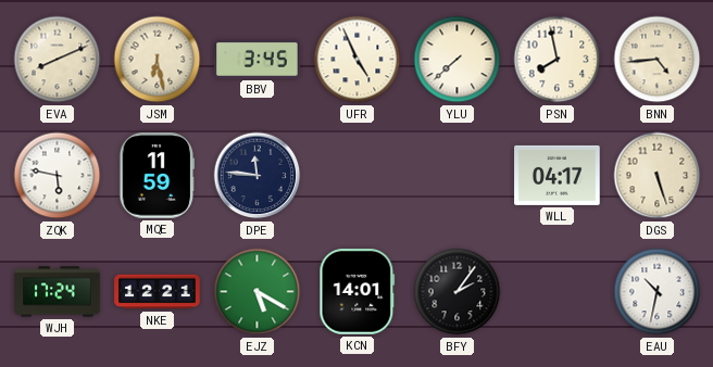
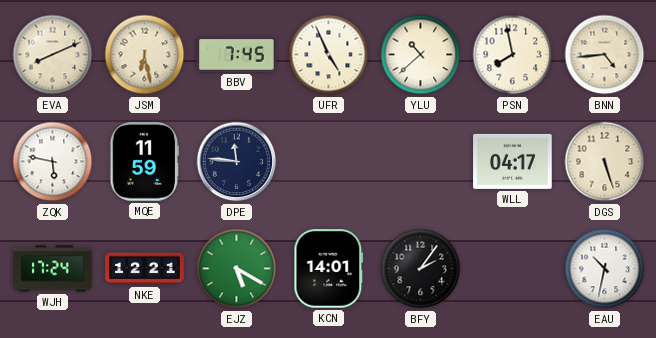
BBV: 3:45 -> 7:45 (237, 54)
YLU: 7:38 -> 10:38 (421, 55)
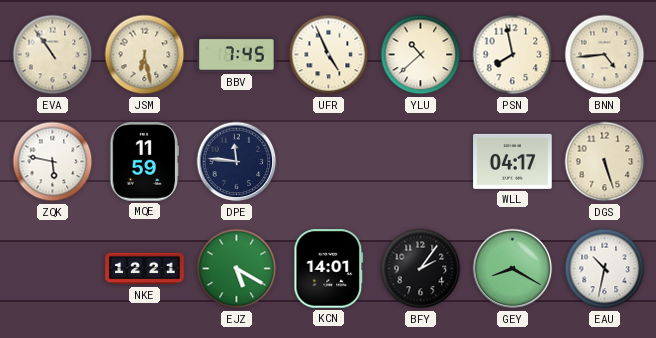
EVA: 8:11 -> 10:54 (53, 55)
WJH: 17:24 -> none (53, 269)
GEY: none -> 8:20 (513, 269)
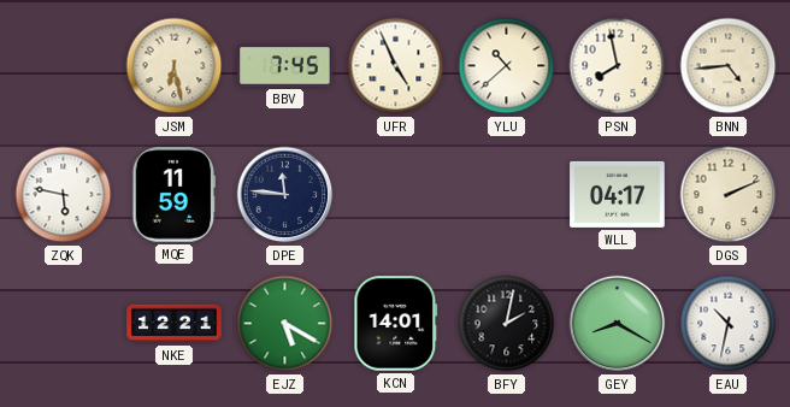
EVA: 10:54 -> none (53, 55)
DGS: 5:27 -> 2:11 (729, 195)
BFY: 2:06 -> 2:02 (507, 324)
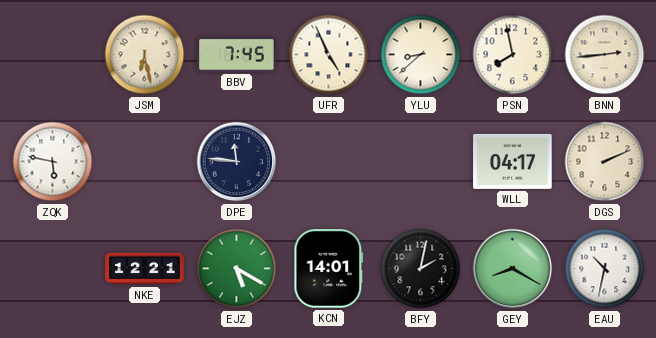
YLU: 10:38 -> 8:38 (421, 55)
BNN: 4:44 -> 2:44 (605, 55)
MQE: 11:59 -> none (175, 195)
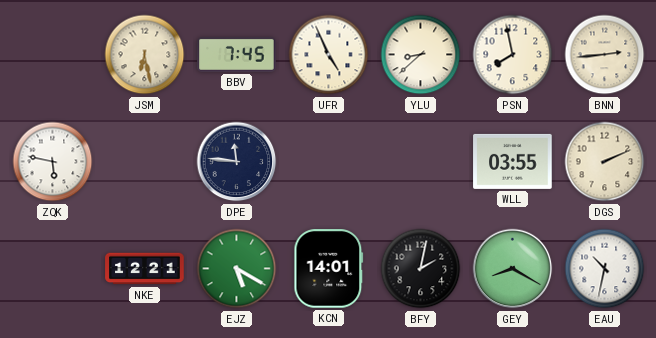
WLL: 04:17 -> 03:55 (513, 161)
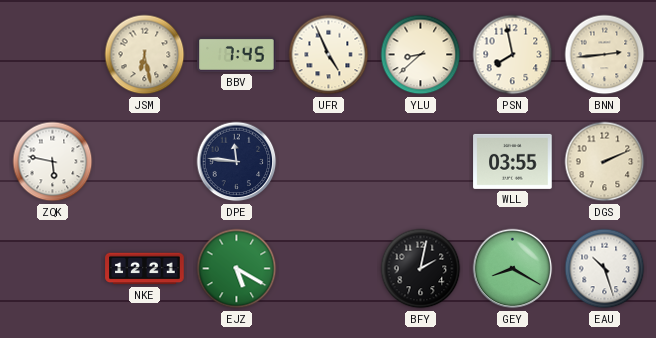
KCN: 14:01 -> none (329, 269)
EAU: 10:32 -> 10:27 (605, 269)
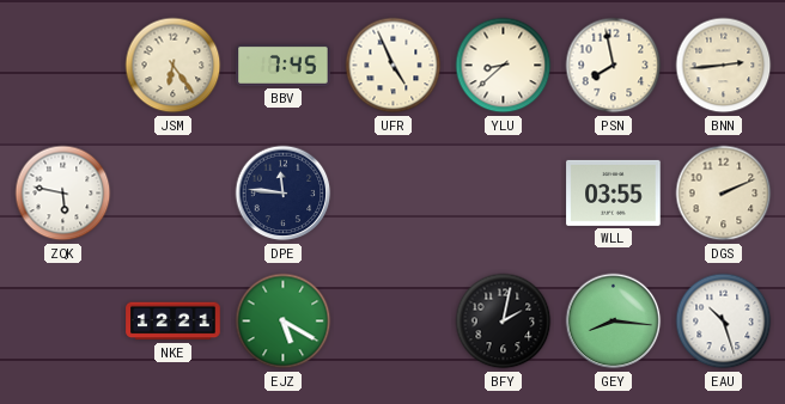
JSM: 6:28 -> 6:24 (174, 66)
GEY: 8:20 -> 8:16 (614, 322)
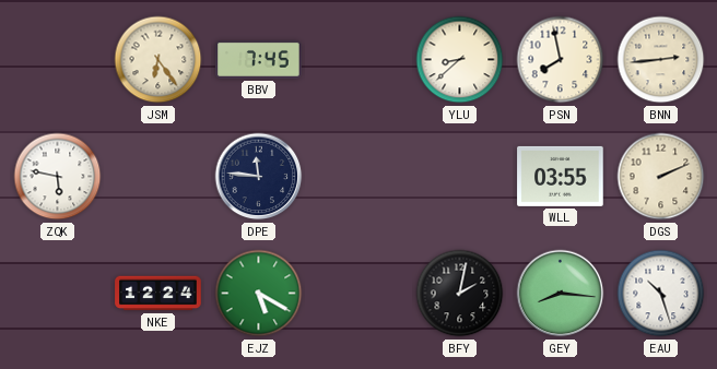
UFR: 4:56 -> none (394, 66)
NKE: 12:21 -> 12:24 (158, 294)
